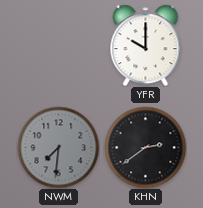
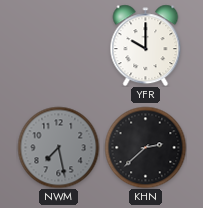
NWM: 7:31 -> 7:28 (58, 147)
KHN: 2:39 -> 2:38 (145, 147)
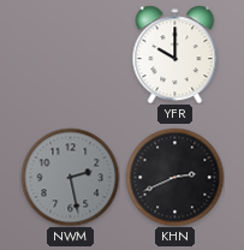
NWM: 7:28 -> 2:28 (70, 177)
KHN: 2:38 -> 2:41 (174, 177)
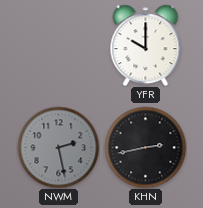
KHN: 2:41 -> 2:43 (145, 147)
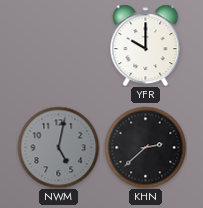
NWM: 2:28 -> 5:02 (58, 147)
KHN: 2:43 -> 2:38 (145, 147)
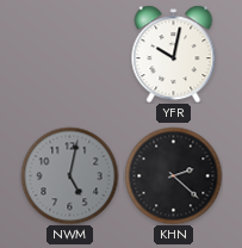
YFR: 10:00 -> 10:02 (174, 54)
KHN: 2:38 -> 2:22 (173, 175)
